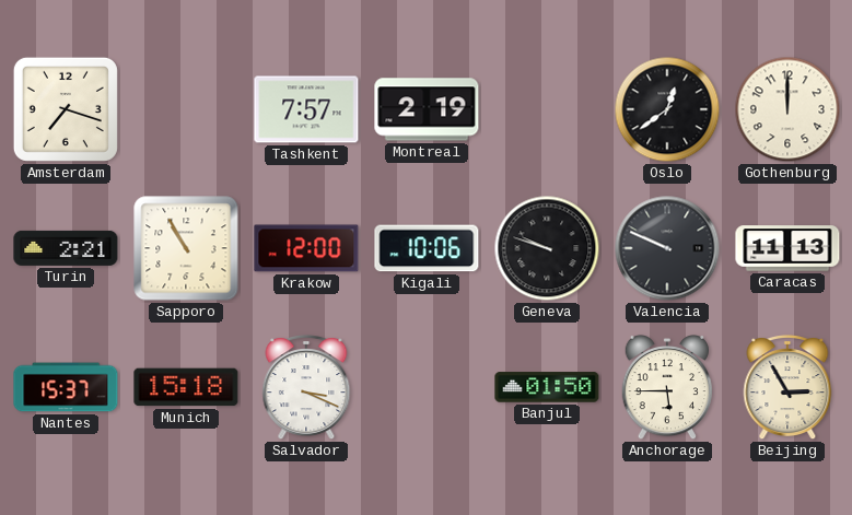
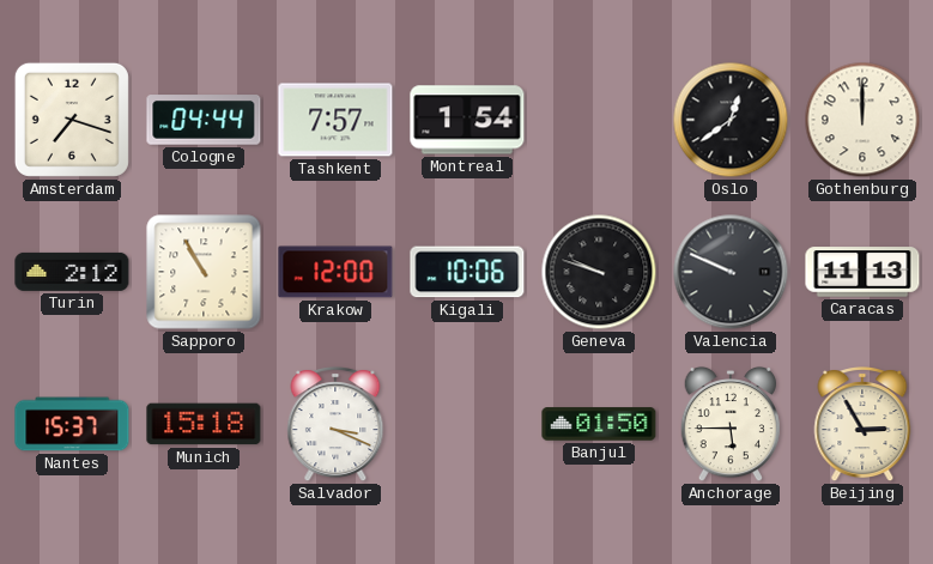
Cologne: none -> 04:44 (204, 120)
Montreal: 2:19 -> 1:54 (467, 120)
Turin: 2:21 -> 2:12 (72, 272)
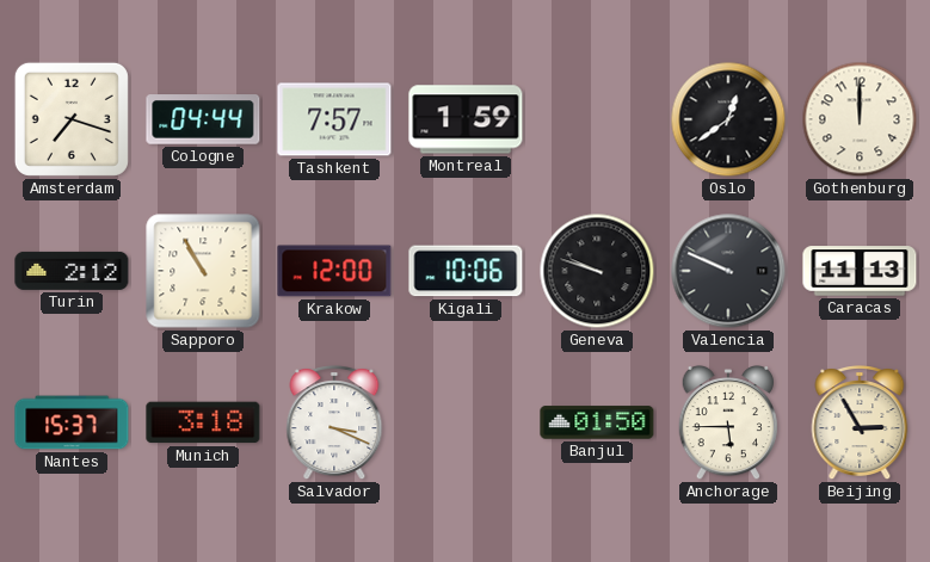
Montreal: 1:54 -> 1:59 (466, 119)
Munich: 15:18 -> 3:18 (203, 422)
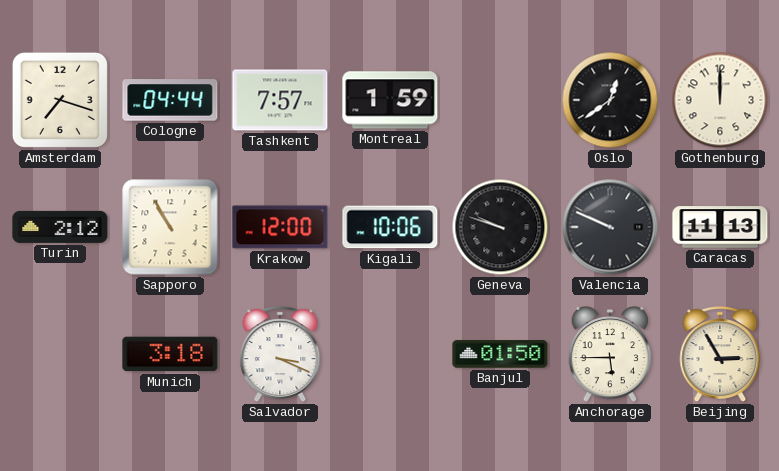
Nantes: 15:37 -> none (72, 422)
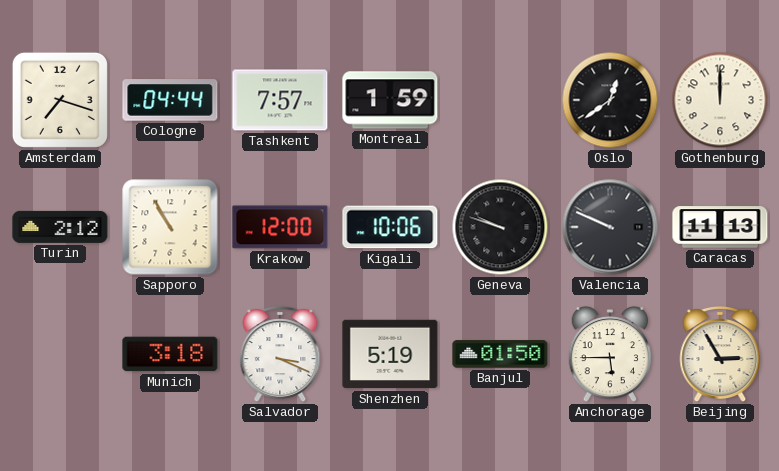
Shenzhen: none -> 5:19 (390, 354)
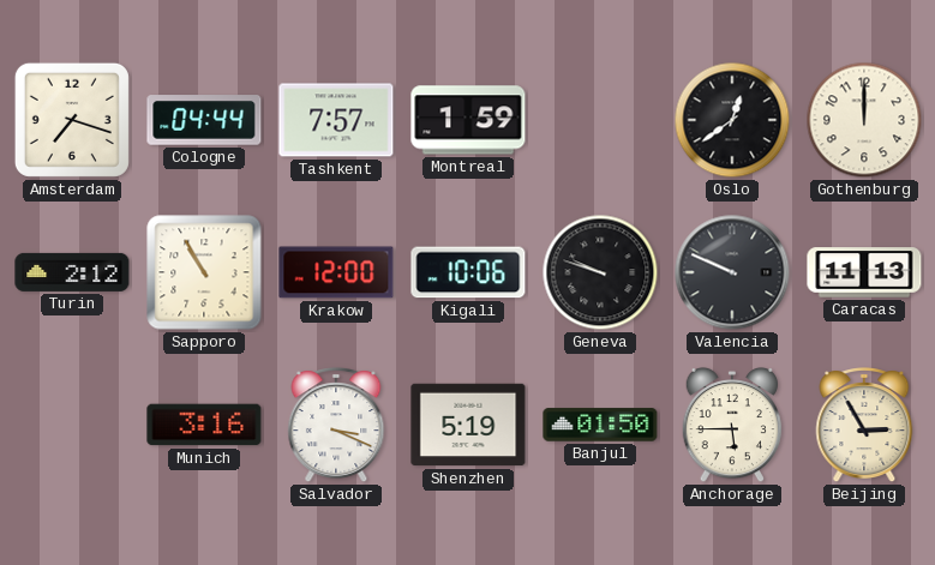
Munich: 3:18 -> 3:16 (204, 425)
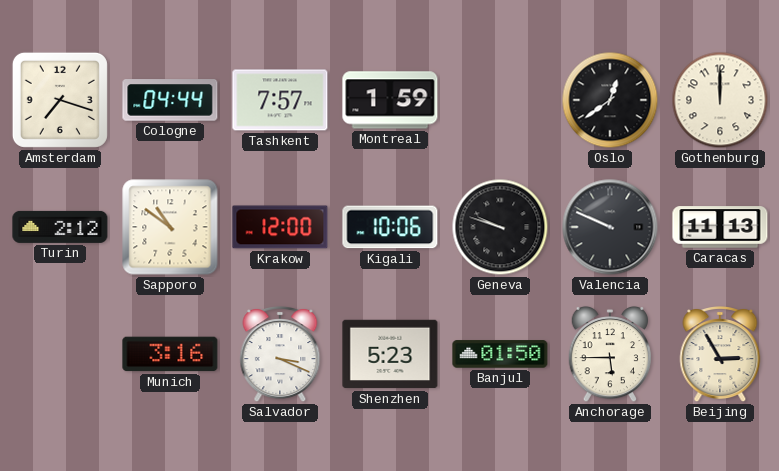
Sapporo: 10:55 -> 10:51 (170, 227)
Shenzhen: 5:19 -> 5:23 (390, 354)
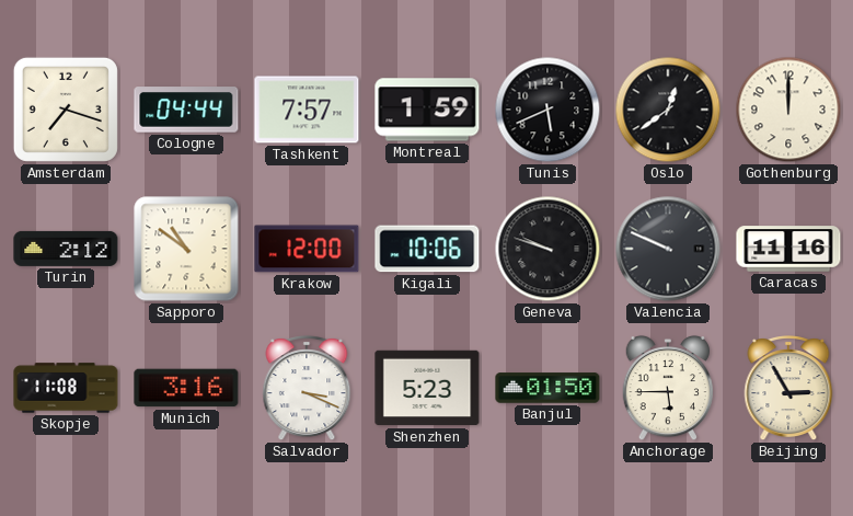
Tunis: none -> 5:41 (547, 110)
Caracas: 11:13 -> 11:16 (788, 249)
Skopje: none -> 11:08 (66, 388)
